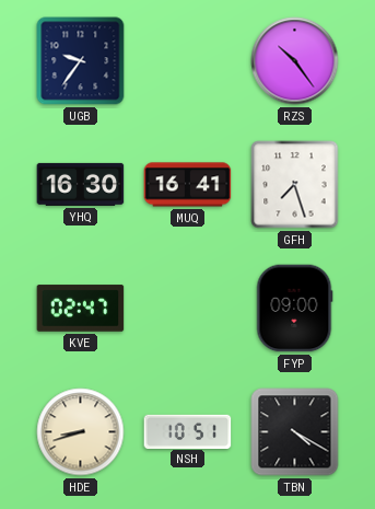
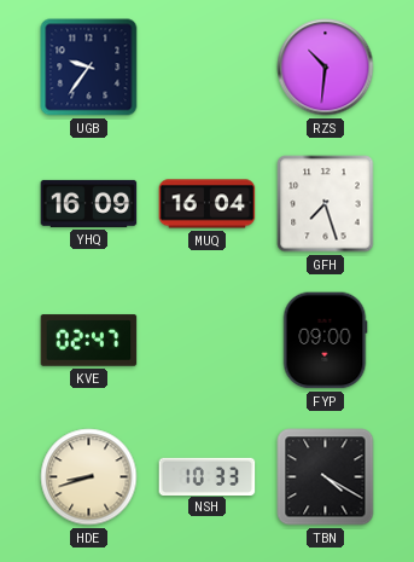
RZS: 10:24 -> 10:31 (326, 68)
YHQ: 16:30 -> 16:09 (89, 203)
MUQ: 16:41 -> 16:04 (208, 204)
NSH: 10:51 -> 10:33 (208, 476)
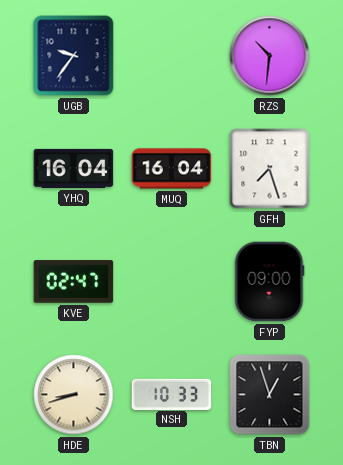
YHQ: 16:09 -> 16:04 (74, 168)
TBN: 4:20 -> 12:57 (270, 395)
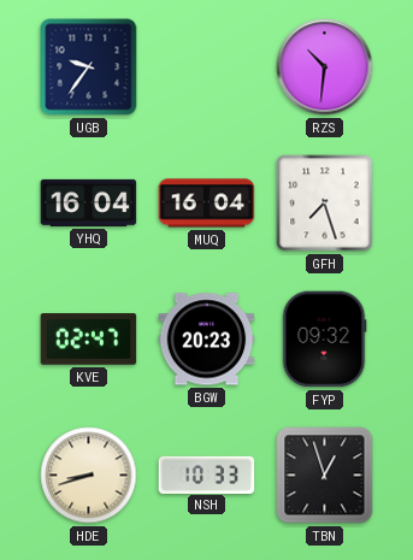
BGW: none -> 20:23 (207, 340)
FYP: 09:00 -> 09:32 (324, 340)
